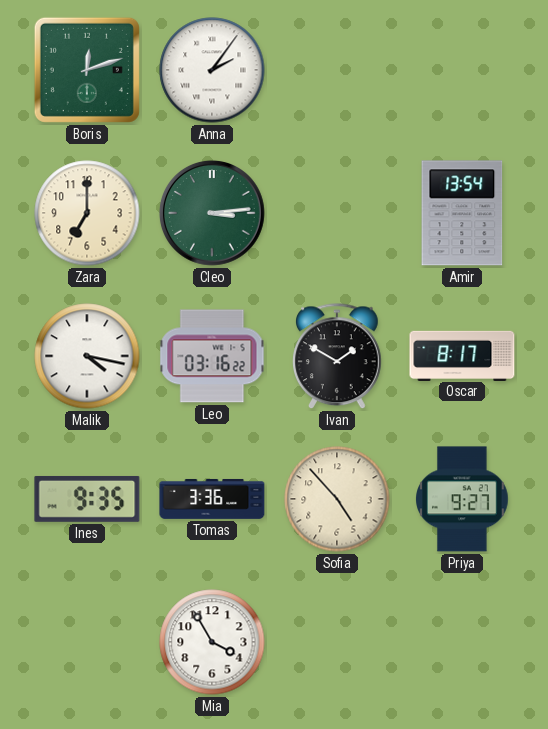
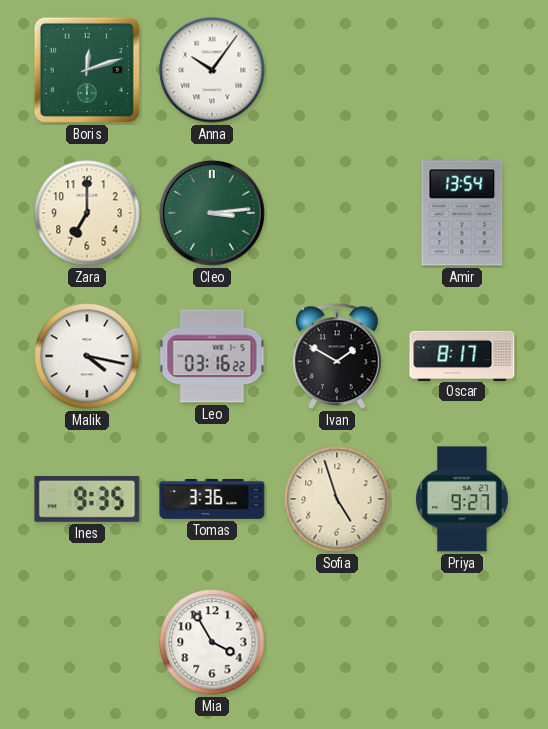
Anna: 2:06 -> 10:06 (212, 70)
Sofia: 4:53 -> 4:57 (337, 499)
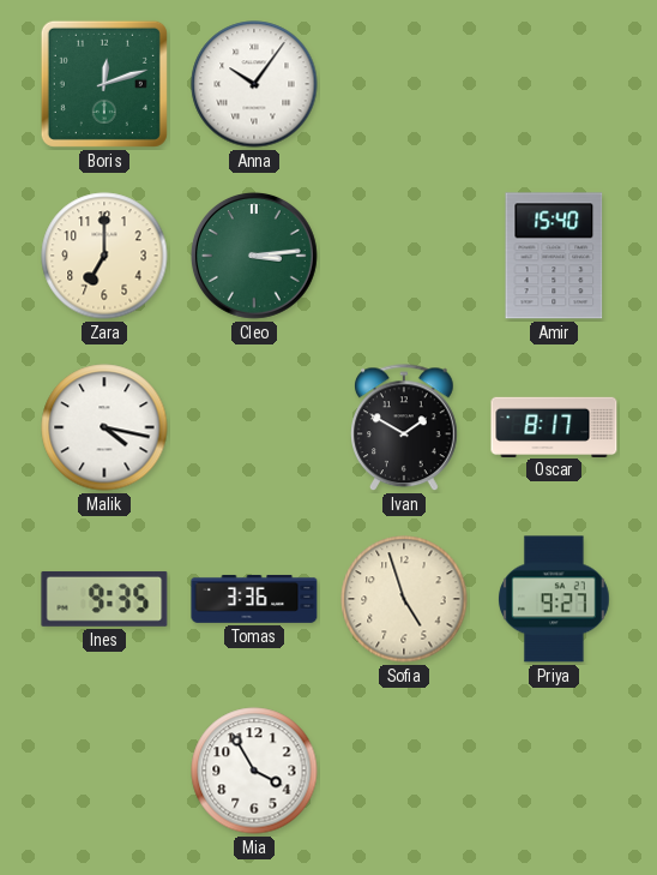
Amir: 13:54 -> 15:40 (554, 256)
Leo: 03:16 -> none (212, 356)
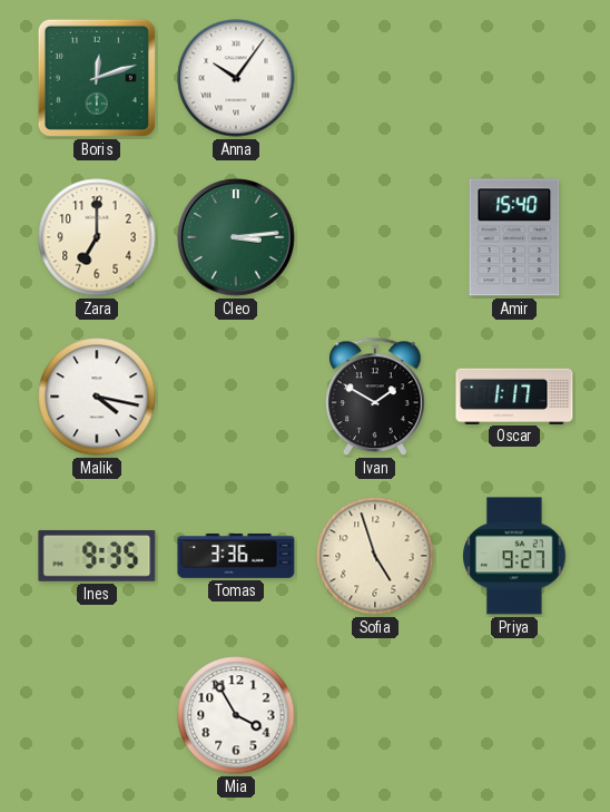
Oscar: 8:17 -> 1:17 (514, 395)
